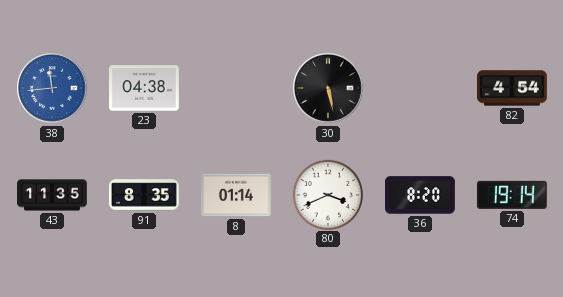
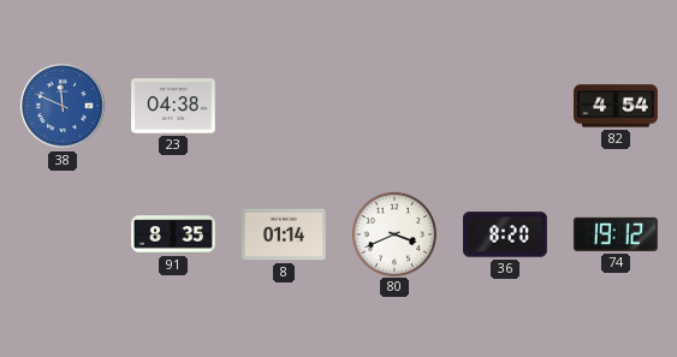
38: 11:44 -> 11:49 (63, 106)
30: 5:28 -> none (328, 88)
43: 11:35 -> none (52, 195)
74: 19:14 -> 19:12 (616, 234)
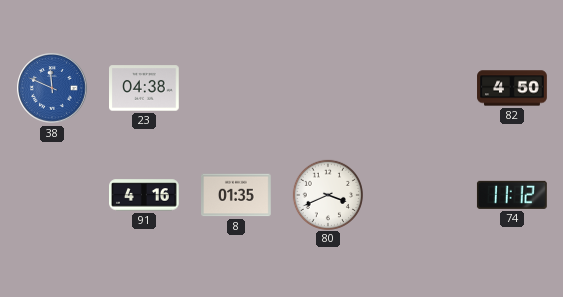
82: 4:54 -> 4:50 (512, 88)
91: 8:35 -> 4:16 (145, 195)
8: 01:14 -> 01:35 (237, 195)
36: 8:20 -> none (506, 234)
74: 19:12 -> 11:12 (512, 195)
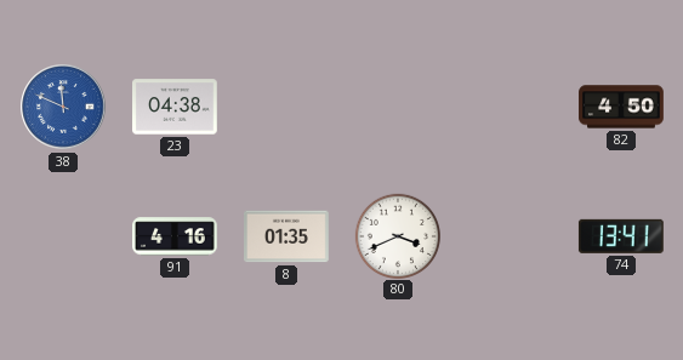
74: 11:12 -> 13:41 (621, 236)
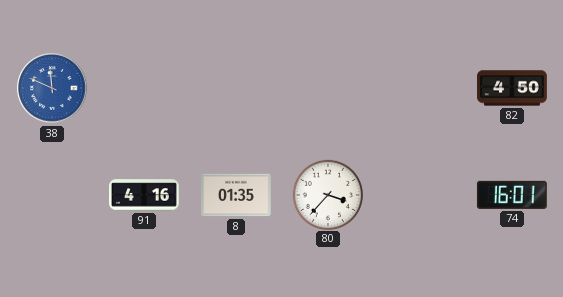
23: 04:38 -> none (176, 107)
80: 3:41 -> 3:37 (327, 194)
74: 13:41 -> 16:01 (512, 195)
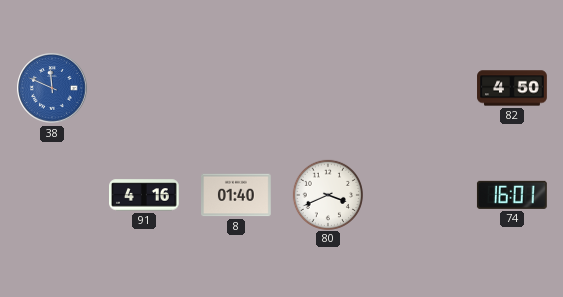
8: 01:35 -> 01:40 (237, 195)
80: 3:37 -> 3:41 (327, 194)
